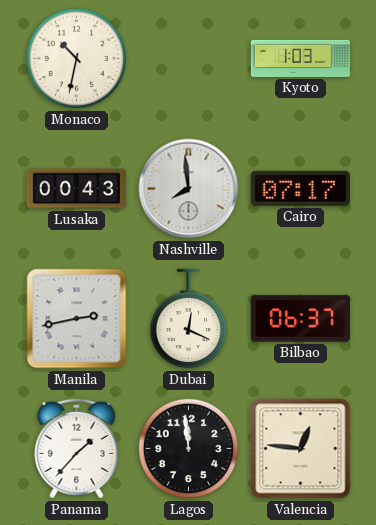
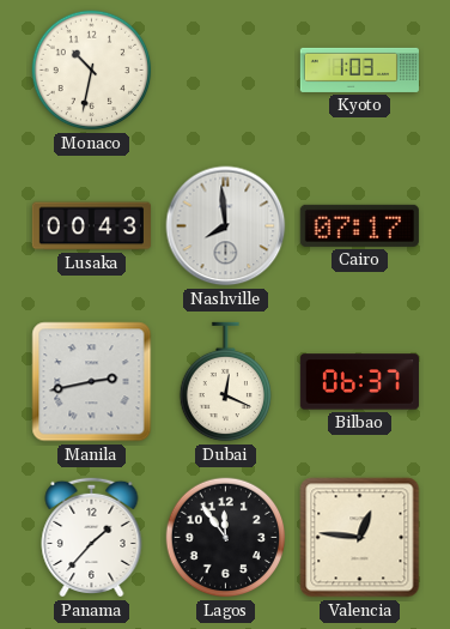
Lagos: 11:59 -> 11:54 (226, 538)
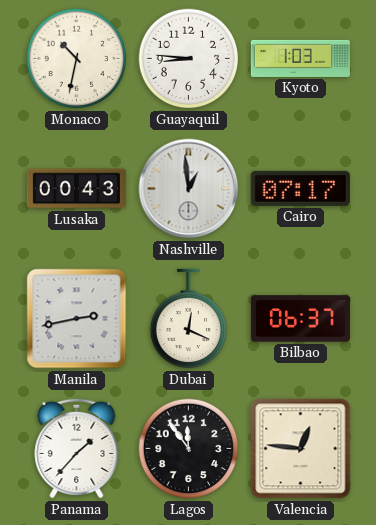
Guayaquil: none -> 8:46 (189, 59)
Nashville: 7:59 -> 12:59 (189, 189)
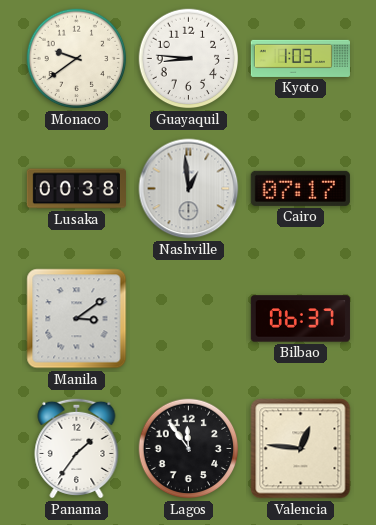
Monaco: 10:32 -> 9:39 (77, 59)
Lusaka: 00:43 -> 00:38 (76, 189)
Manila: 2:43 -> 3:09 (77, 319)
Dubai: 12:19 -> none (188, 319)
Panama: 1:37 -> 1:36 (77, 448)
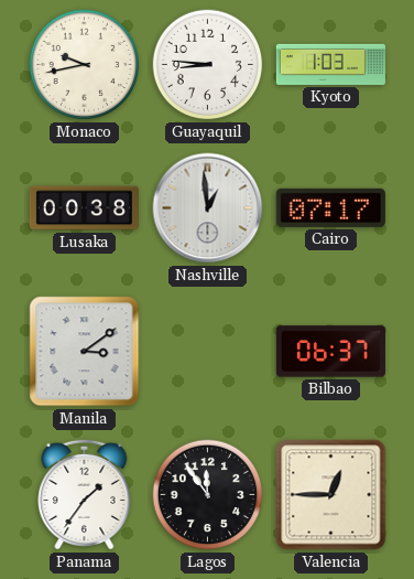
Monaco: 9:39 -> 9:43 (85, 65)
Valencia: 12:46 -> 12:45 (331, 495)
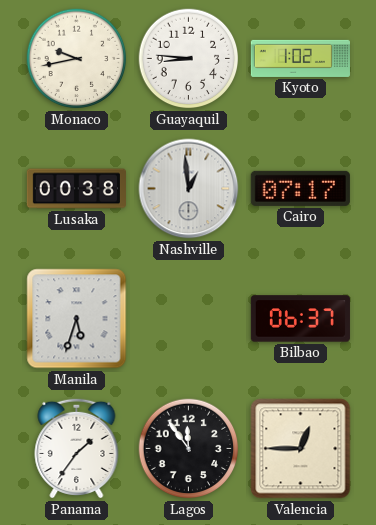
Kyoto: 1:03 -> 1:02 (300, 58)
Manila: 3:09 -> 5:33 (77, 319)
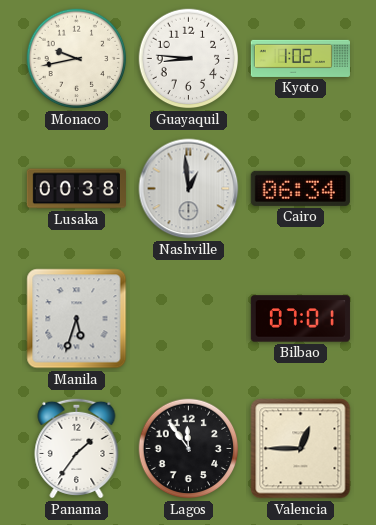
Cairo: 07:17 -> 06:34 (300, 188)
Bilbao: 06:37 -> 07:01 (300, 319)
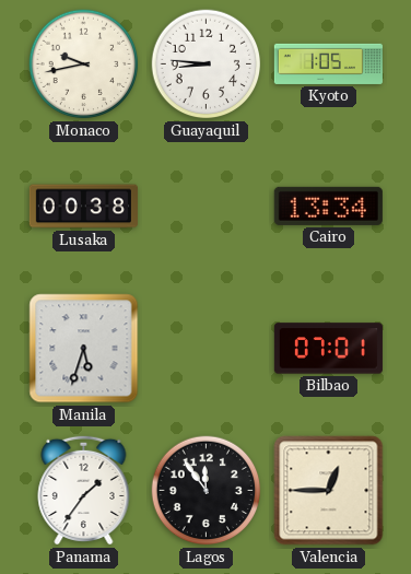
Kyoto: 1:02 -> 1:05 (328, 63)
Nashville: 12:59 -> none (189, 189)
Cairo: 06:34 -> 13:34 (328, 206)
